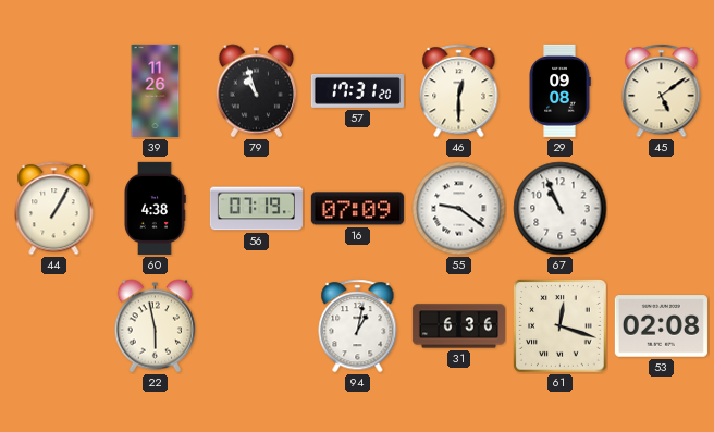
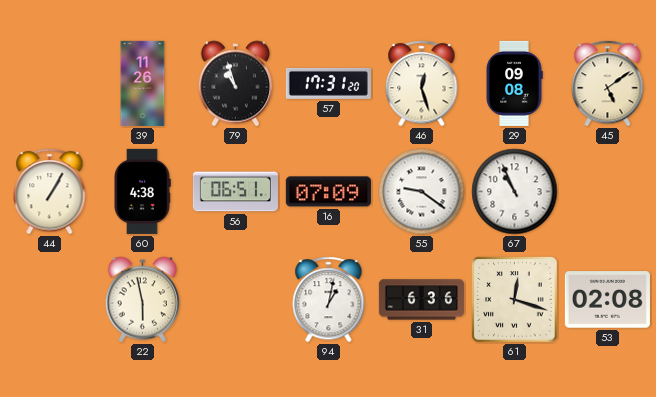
46: 12:30 -> 12:27 (422, 84)
56: 07:19 -> 06:51 (235, 192)
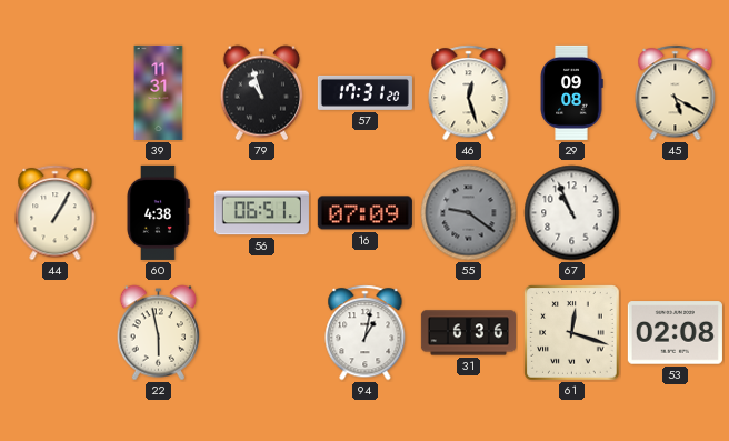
39: 11:26 -> 11:31 (159, 92)
45: 5:09 -> 5:20 (676, 93)
55 dial: white -> grey (469, 213)
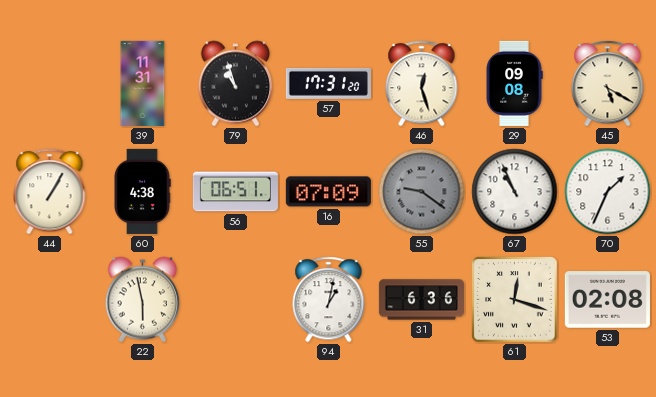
70: none -> 1:34 (608, 192)
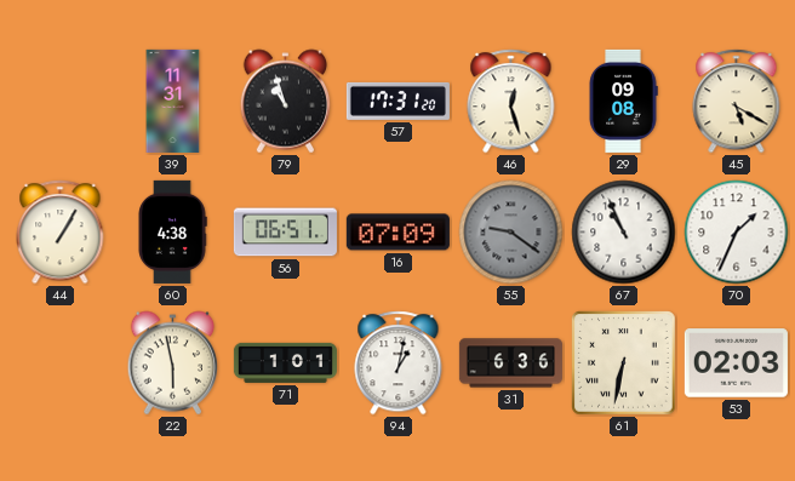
71: none -> 1:01 (285, 362)
61: 12:18 -> 6:32 (624, 363)
53: 02:08 -> 02:03 (736, 363)
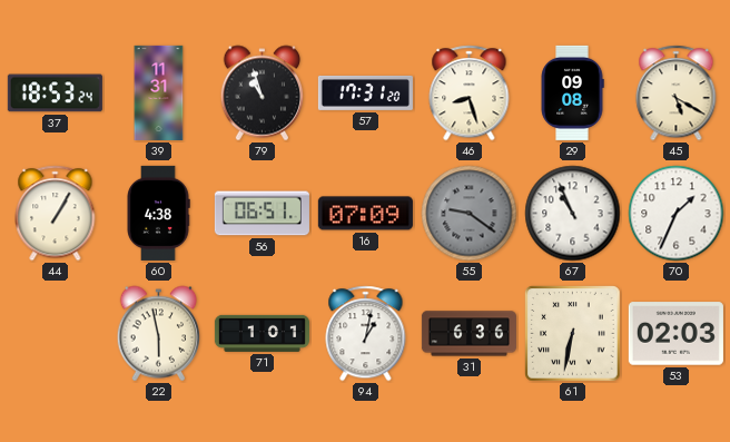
37: none -> 18:53 (55, 94)
46: 12:27 -> 8:27 (470, 94)
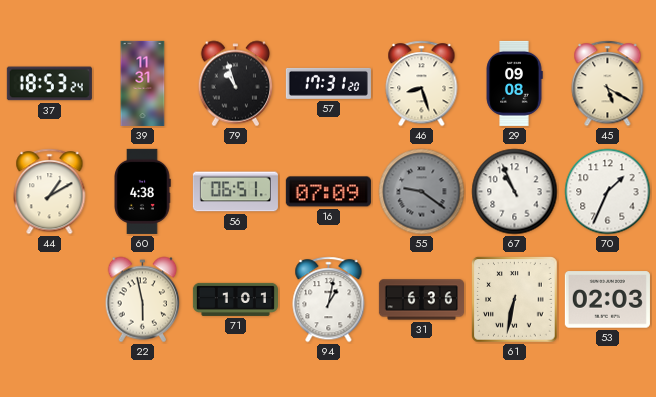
44: 1:05 -> 1:10 (50, 192)
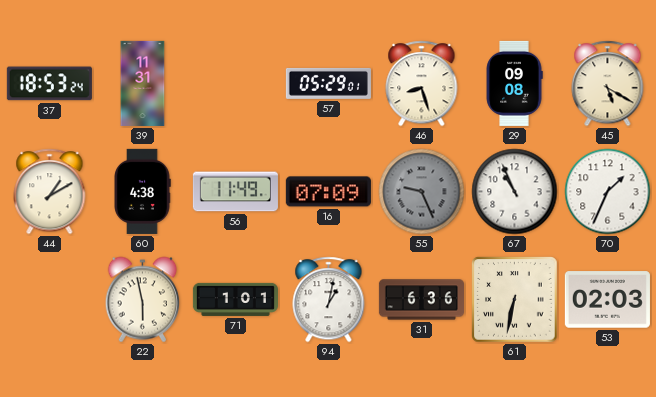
79: 10:57 -> none (236, 84)
57: 17:31 -> 05:29 (328, 83)
56: 06:51 -> 11:49 (235, 192)
55: 9:21 -> 9:26 (422, 192)
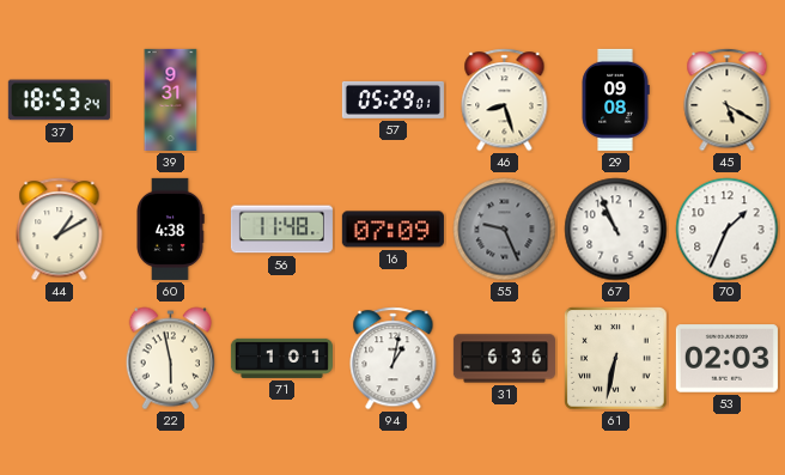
39: 11:31 -> 9:31 (171, 99)
56: 11:49 -> 11:48 (281, 230)
